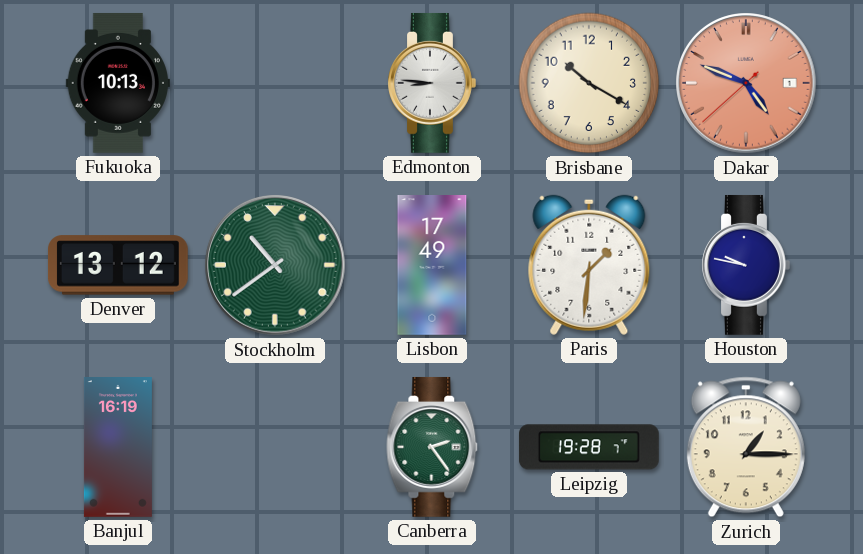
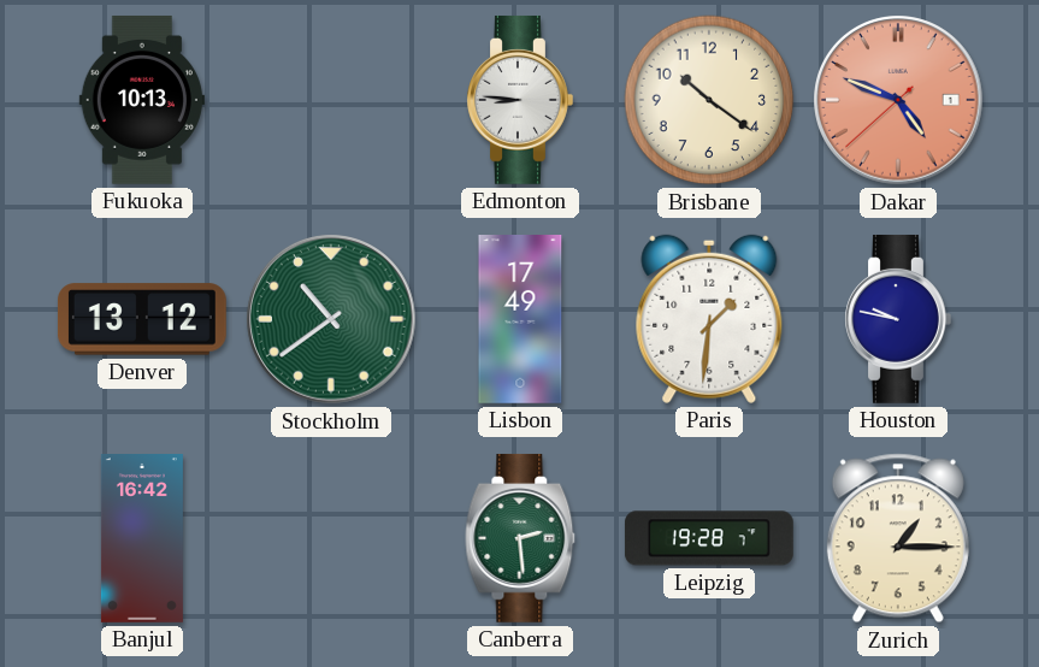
Brisbane: 10:20 -> 10:21 (709, 100)
Banjul: 16:19 -> 16:42 (142, 539)
Canberra: 2:24 -> 2:29 (520, 538)
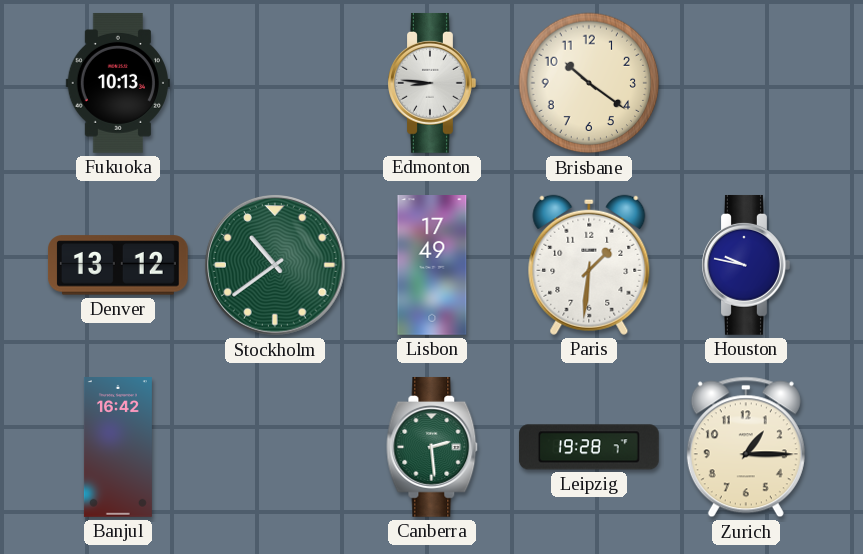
Dakar: 4:48 -> none (898, 100)
